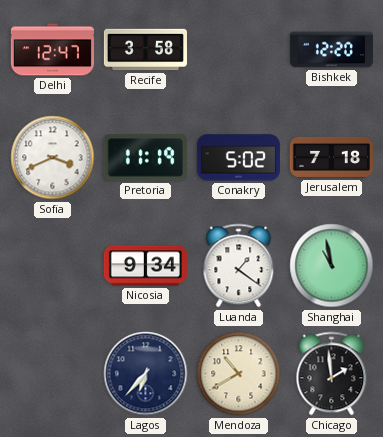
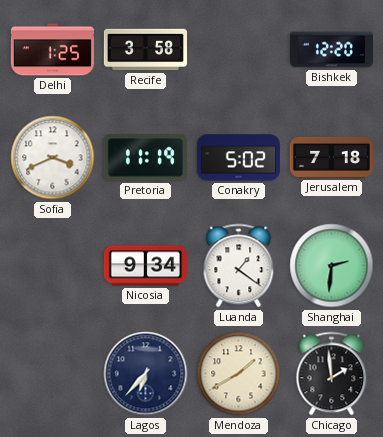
Delhi: 12:47 -> 1:25 (52, 50)
Shanghai: 10:58 -> 2:31 (332, 266)
Mendoza: 10:40 -> 1:40 (239, 374)
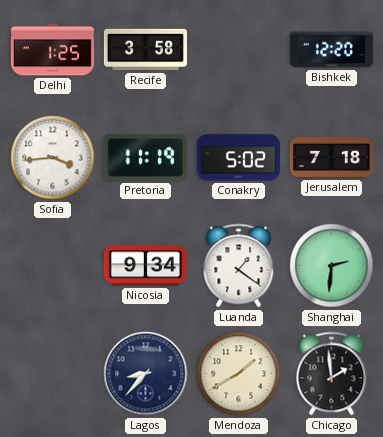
Sofia: 3:41 -> 3:44 (53, 158)
Lagos: 6:37 -> 8:37 (146, 374)
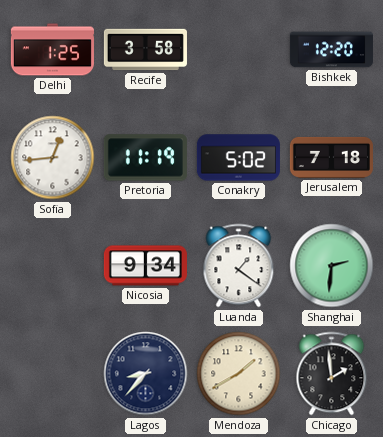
Sofia: 3:44 -> 12:44 (53, 158)
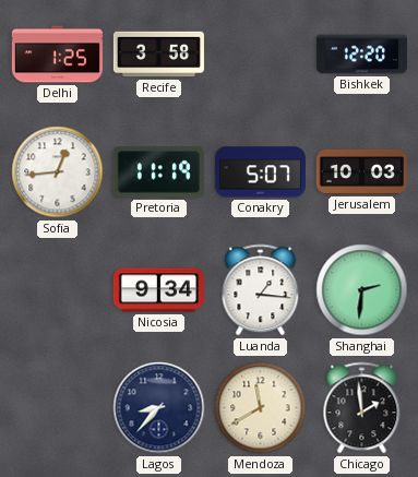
Conakry: 5:02 -> 5:07 (260, 172)
Jerusalem: 7:18 -> 10:03 (361, 171)
Luanda: 1:21 -> 1:16 (261, 290)
Mendoza: 1:40 -> 11:40 (261, 408)
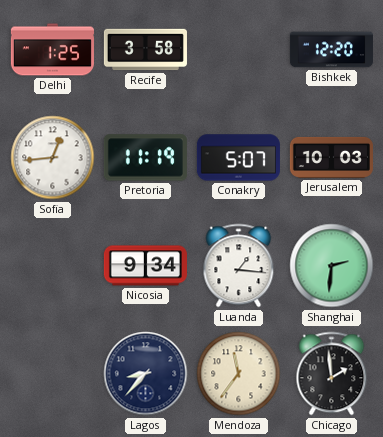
Mendoza: 11:40 -> 11:36 (239, 374)
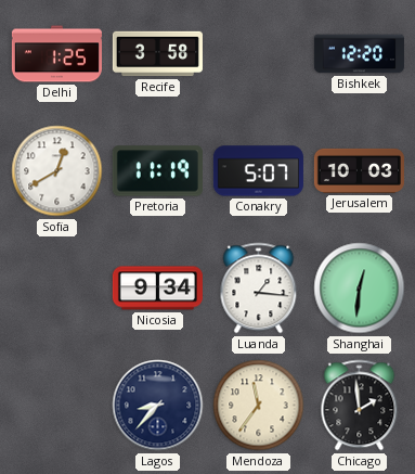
Sofia: 12:44 -> 12:40 (57, 171)
Shanghai: 2:31 -> 12:31 (360, 289)
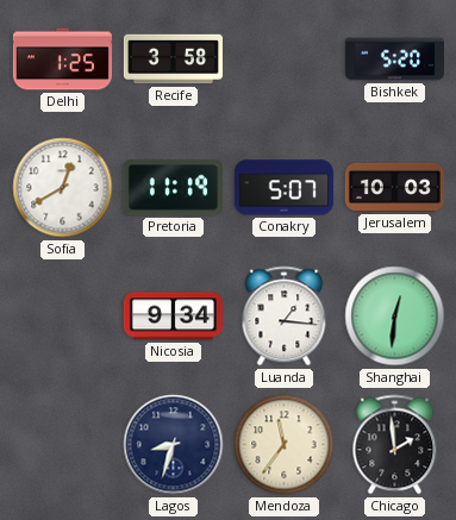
Bishkek: 12:20 -> 5:20 (394, 59)
Lagos: 8:37 -> 8:33 (174, 445)
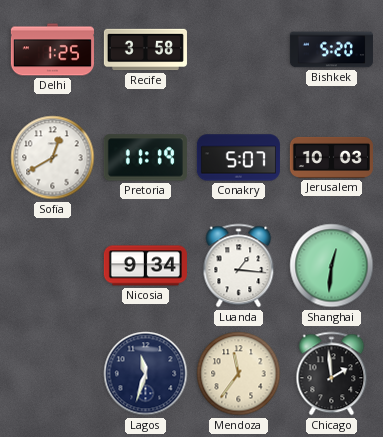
Lagos: 8:33 -> 11:33 (146, 374)
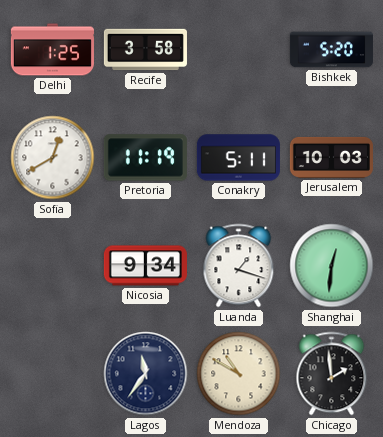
Conakry: 5:07 -> 5:11 (238, 158)
Luanda: 1:16 -> 1:18 (239, 266)
Lagos: 11:33 -> 11:36 (146, 374)
Mendoza: 11:36 -> 10:50 (239, 374)
